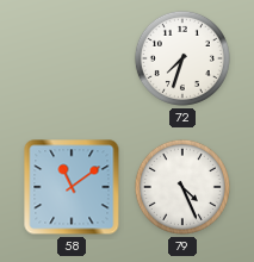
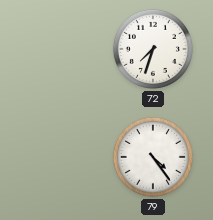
58: 11:09 -> none (72, 187)
79: 4:26 -> 4:24 (153, 157)
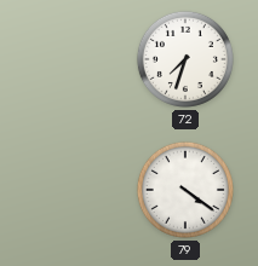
79: 4:24 -> 4:21 (185, 190)
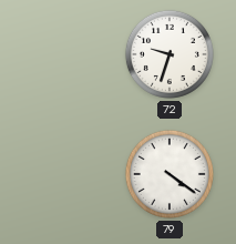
72: 7:33 -> 9:33 (170, 54)
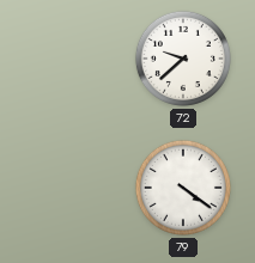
72: 9:33 -> 9:38 (183, 59)
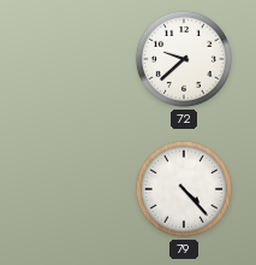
79: 4:21 -> 4:23 (184, 189)
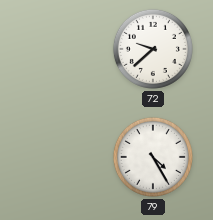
79: 4:23 -> 4:25 (153, 157)
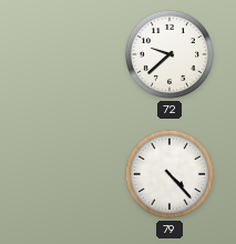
79: 4:25 -> 4:23 (170, 174)
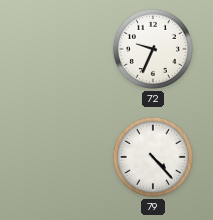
72: 9:38 -> 9:34 (153, 49)
